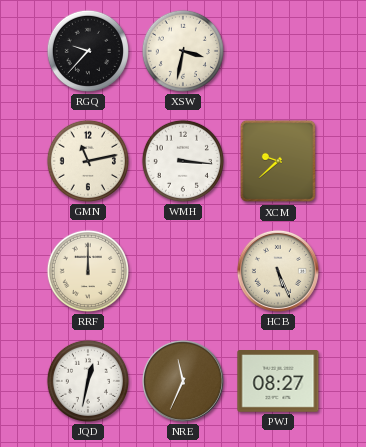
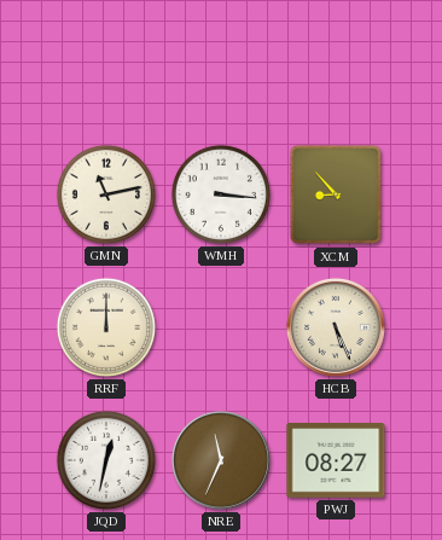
RGQ: 9:37 -> none (88, 51)
XSW: 3:32 -> none (183, 51)
XCM: 9:38 -> 8:53 (335, 194)
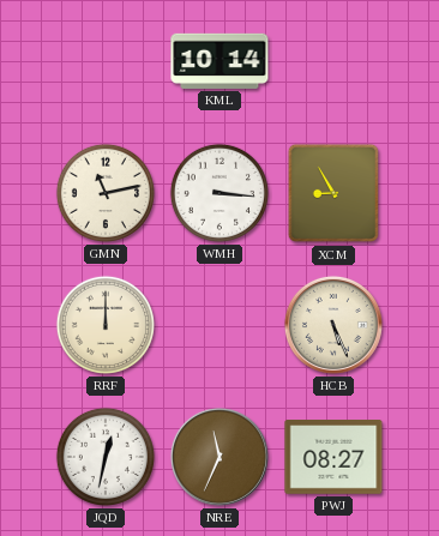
KML: none -> 10:14 (220, 61)
XCM: 8:53 -> 8:55 (332, 193)
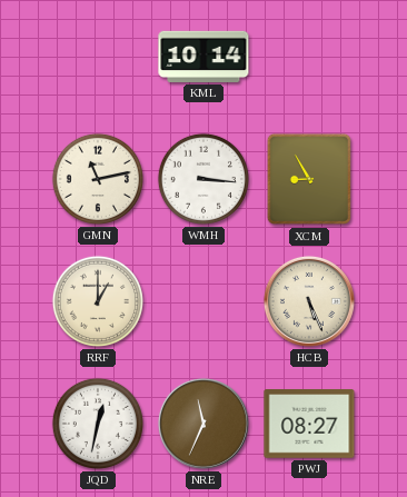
RRF: 12:00 -> 1:00 (98, 301)
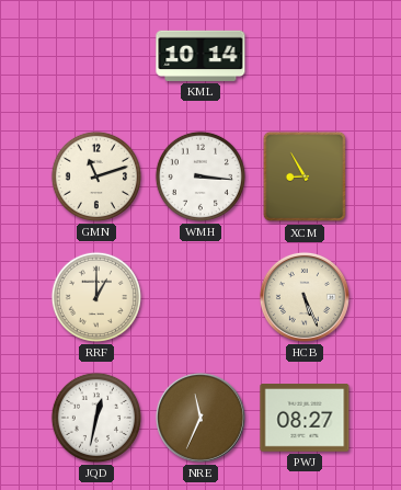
GMN: 11:13 -> 11:12 (96, 176)
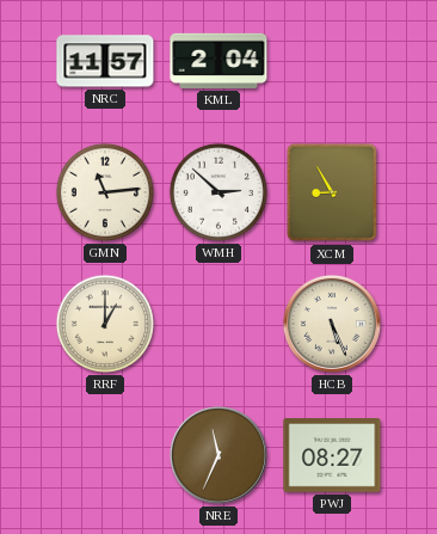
NRC: none -> 11:57 (105, 61)
KML: 10:14 -> 2:04 (219, 61)
GMN: 11:12 -> 11:14 (105, 192)
WMH: 3:16 -> 2:52 (219, 192)
JQD: 12:32 -> none (96, 418)
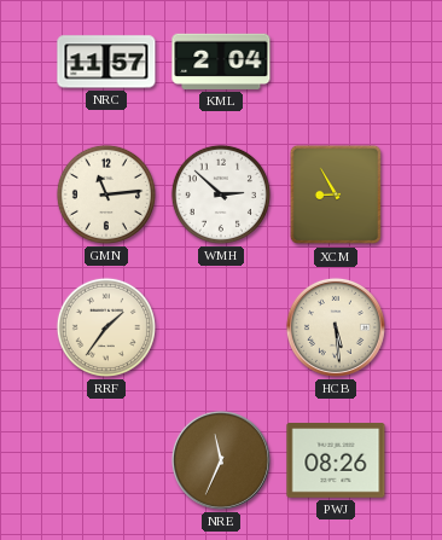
RRF: 1:00 -> 1:36 (106, 327)
HCB: 5:26 -> 5:29 (336, 327)
PWJ: 08:27 -> 08:26 (336, 461)
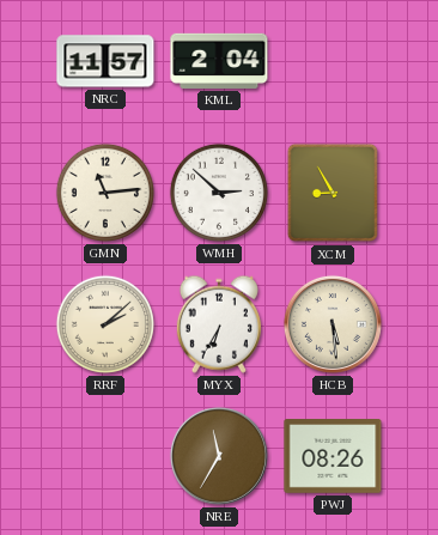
RRF: 1:36 -> 2:08 (105, 324)
MYX: none -> 6:35 (219, 324)
NRE: 11:34 -> 11:35 (219, 456)
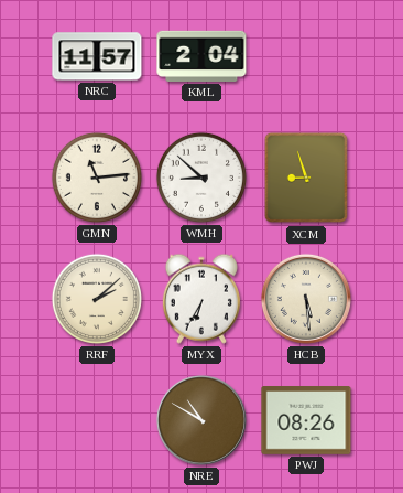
WMH: 2:52 -> 8:52 (201, 178)
XCM: 8:55 -> 8:57 (305, 178)
NRE: 11:35 -> 10:50 (201, 420)
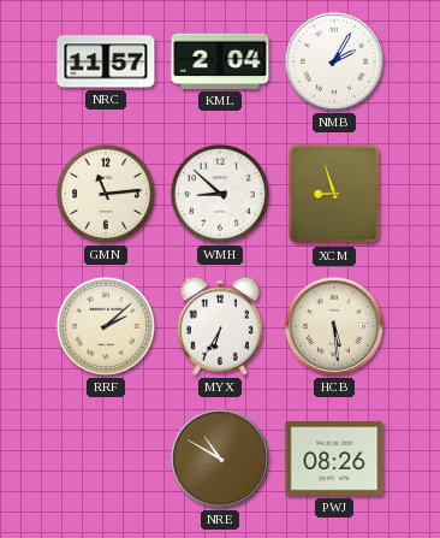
NMB: none -> 2:05 (334, 61)
